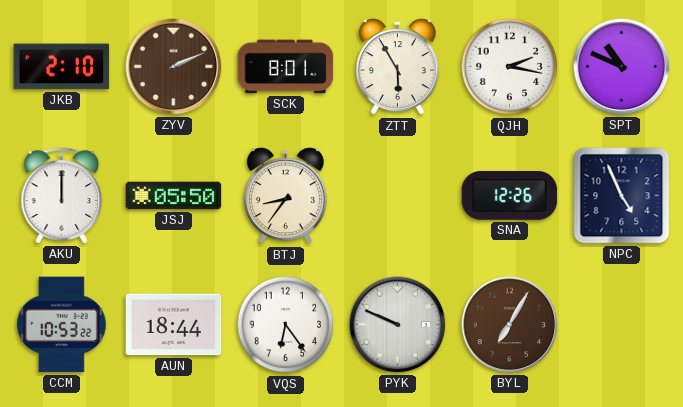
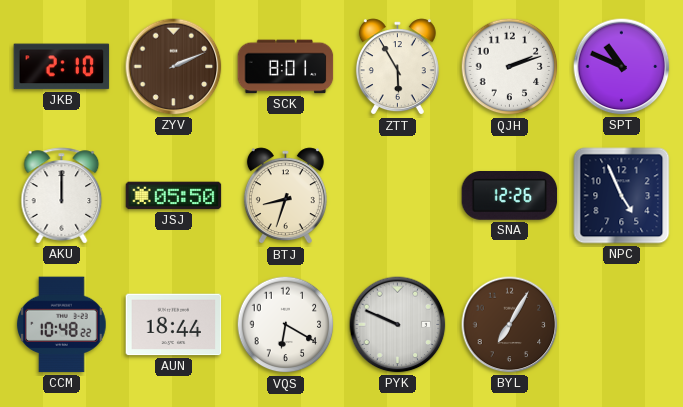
QJH: 2:17 -> 2:12 (510, 67)
BTJ: 8:36 -> 8:33 (285, 196)
CCM: 10:53 -> 10:48 (61, 325)
VQS: 6:24 -> 6:20 (286, 325)
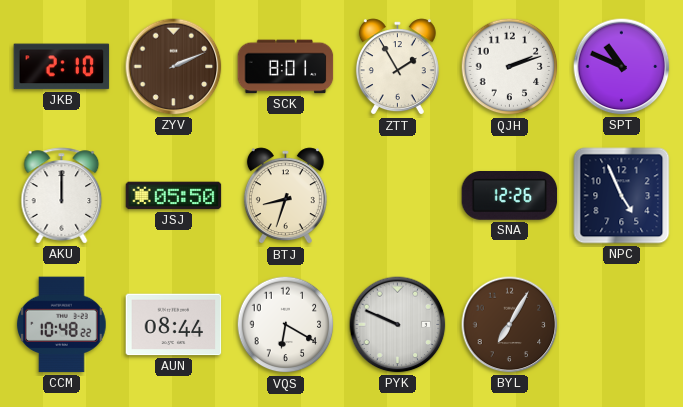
ZTT: 5:55 -> 1:55 (397, 67)
AUN: 18:44 -> 08:44 (174, 325)
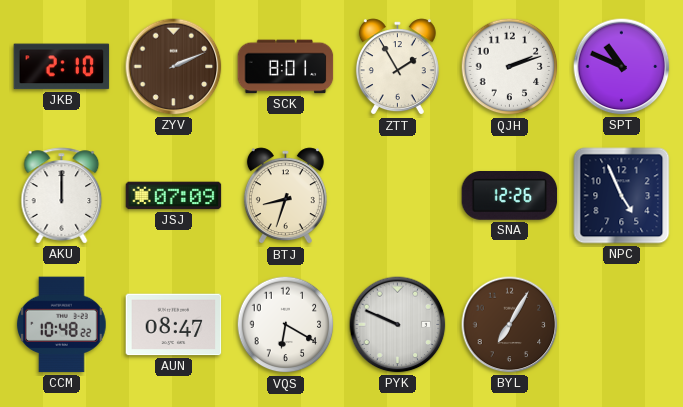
JSJ: 05:50 -> 07:09 (174, 196)
AUN: 08:44 -> 08:47 (174, 325)
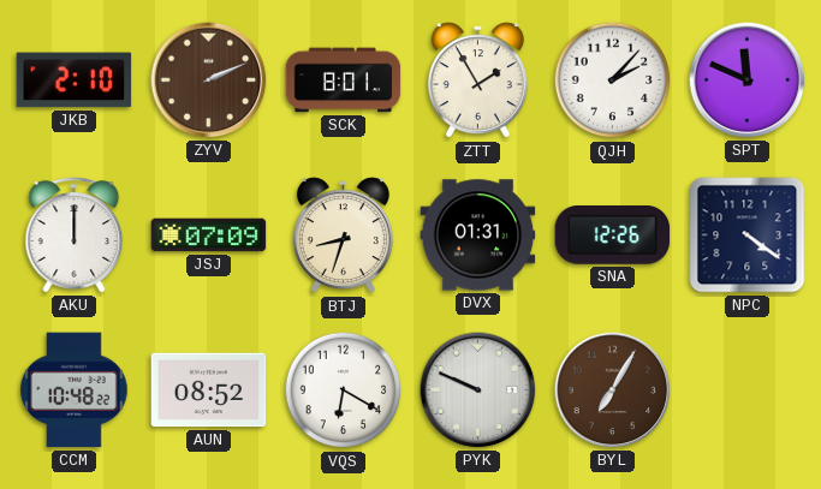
QJH: 2:12 -> 2:07 (613, 80)
SPT: 10:49 -> 11:49 (748, 80)
DVX: none -> 01:31 (478, 235)
NPC: 4:56 -> 4:21 (748, 235)
AUN: 08:47 -> 08:52 (209, 390)
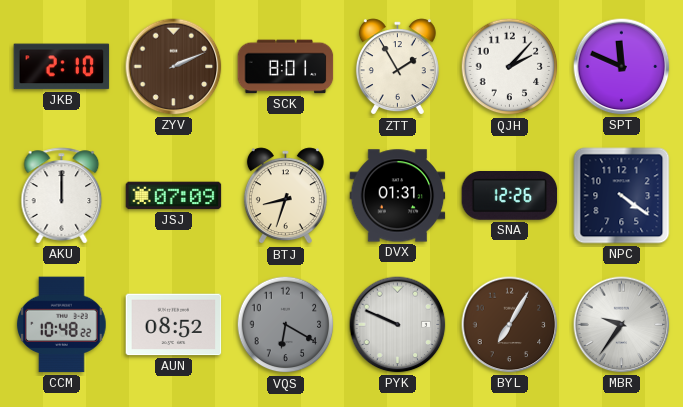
VQS dial: white -> grey (286, 325)
MBR: none -> 9:36 (622, 325)
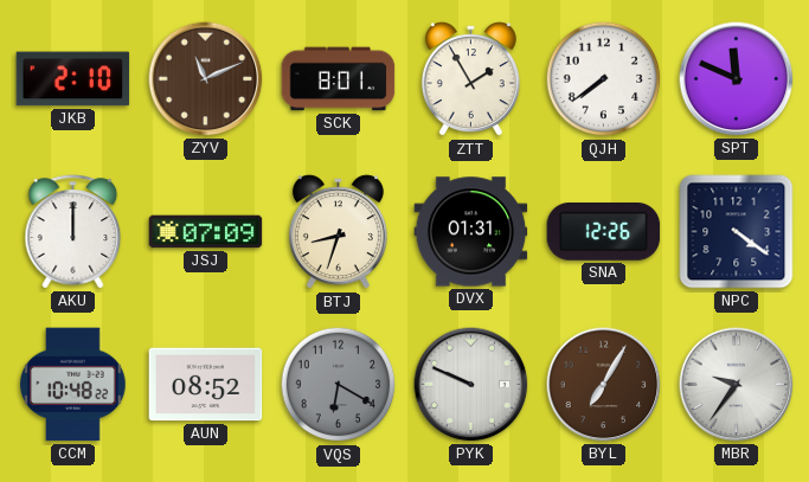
ZYV: 2:11 -> 11:11 (206, 79)
QJH: 2:07 -> 7:39 (604, 79)
